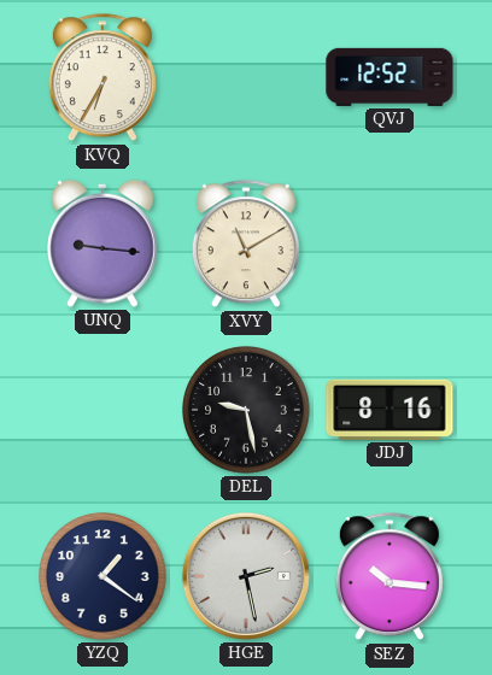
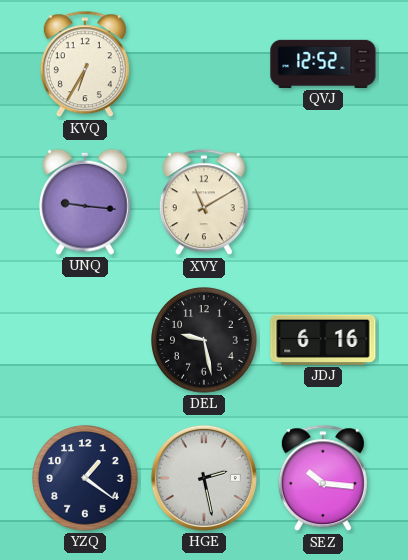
JDJ: 8:16 -> 6:16 (323, 340)
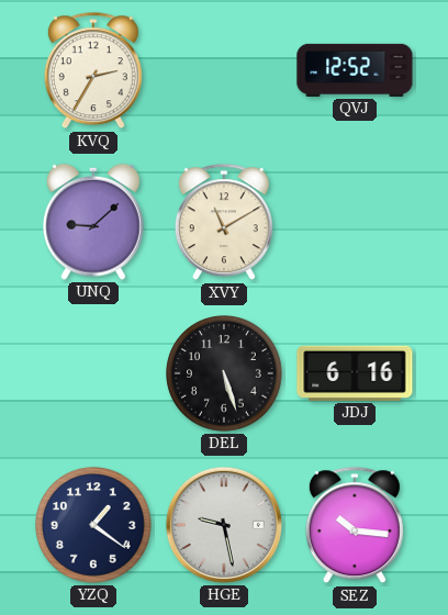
KVQ: 6:35 -> 2:35 (93, 71)
UNQ: 9:16 -> 9:08 (93, 222)
DEL: 9:28 -> 5:27 (224, 373)
HGE: 2:28 -> 9:28 (224, 525)
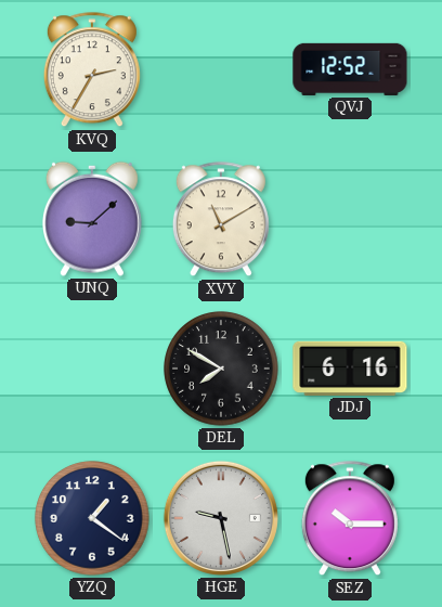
DEL: 5:27 -> 7:50 (221, 369)
SEZ: 10:16 -> 10:15 (350, 519)
